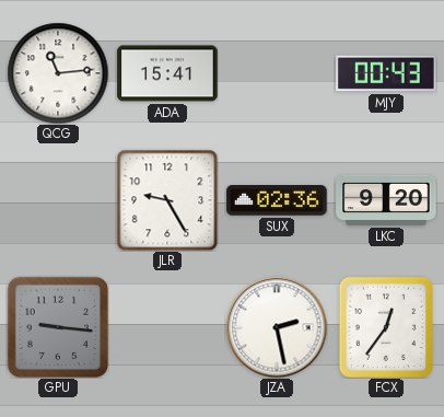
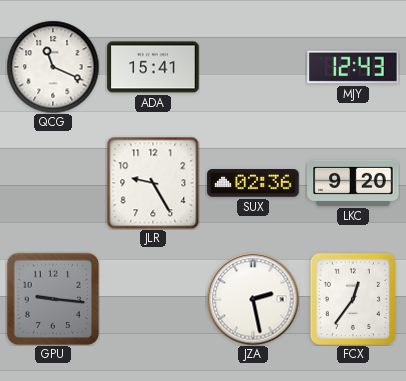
QCG: 11:14 -> 11:19 (53, 67)
MJY: 00:43 -> 12:43 (353, 67)
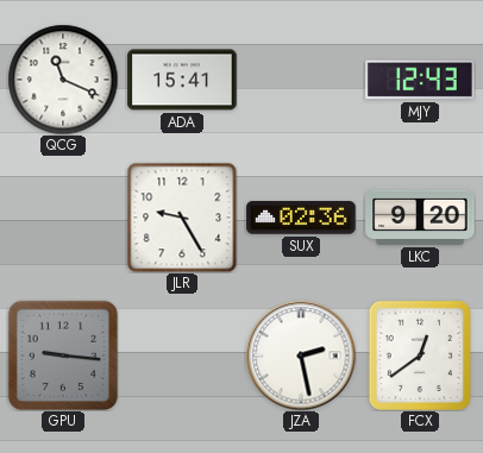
FCX: 12:36 -> 12:39 (420, 354)
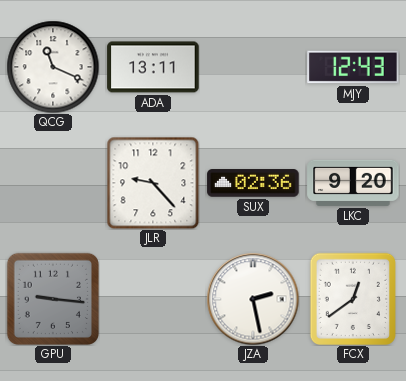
ADA: 15:41 -> 13:11 (153, 67)
JLR: 9:25 -> 9:23 (153, 183)
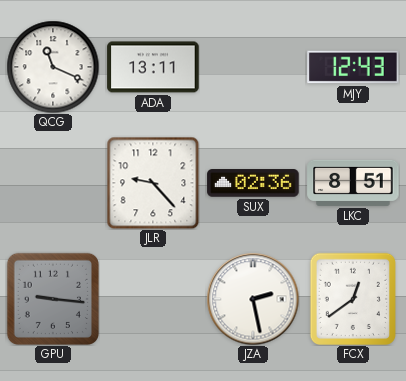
LKC: 9:20 -> 8:51 (353, 183)
